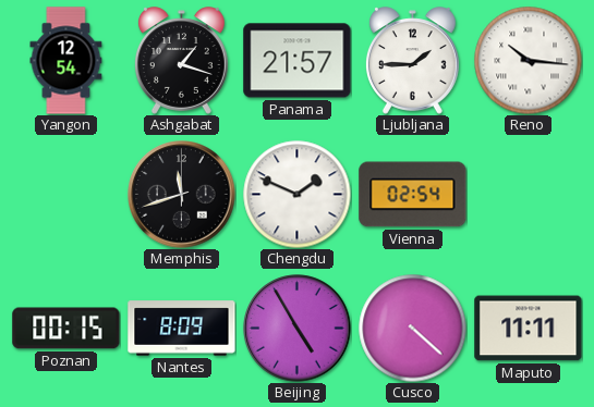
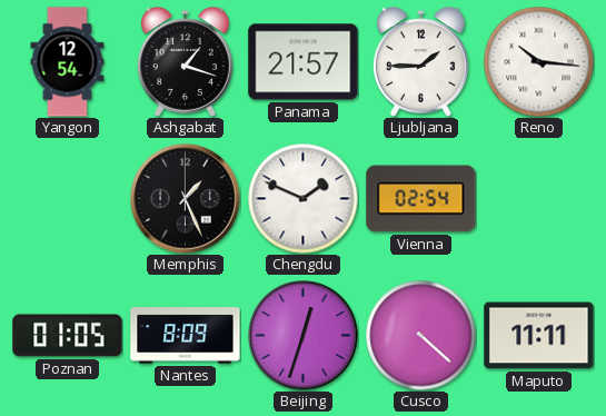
Memphis: 11:42 -> 1:26 (186, 199)
Poznan: 00:15 -> 01:05 (68, 336)
Beijing: 4:55 -> 12:33 (304, 336)
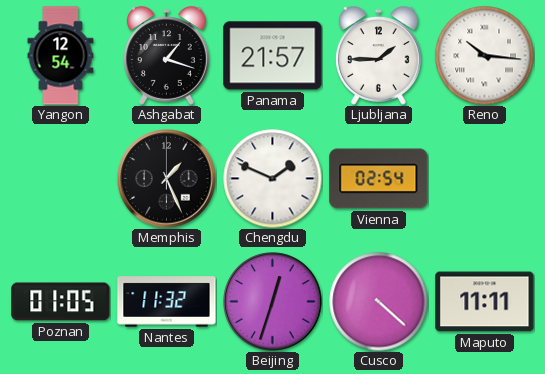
Nantes: 8:09 -> 11:32 (167, 302)
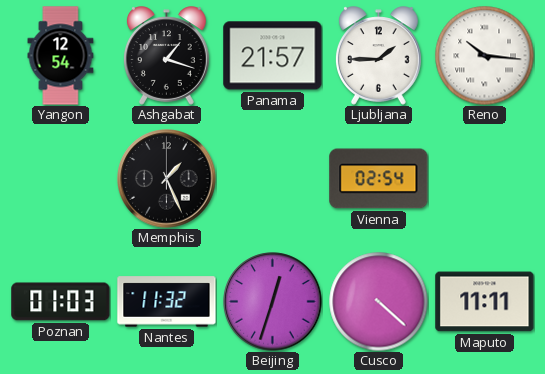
Chengdu: 1:49 -> none (273, 179)
Poznan: 01:05 -> 01:03 (61, 302)
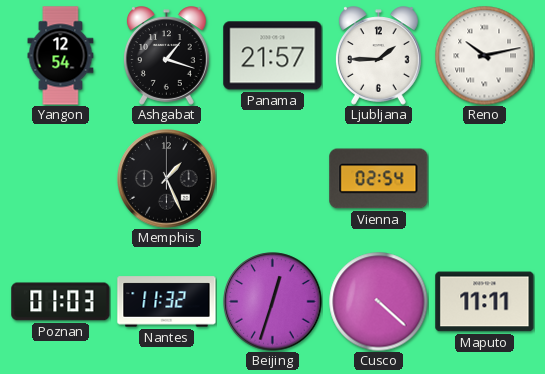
Reno: 10:16 -> 10:13 (485, 56)
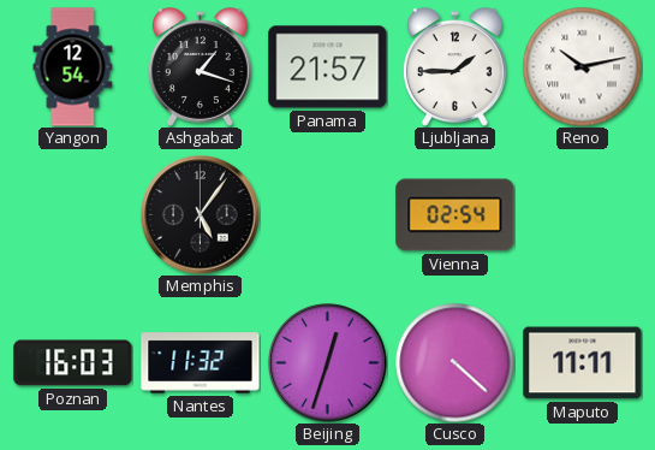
Memphis: 1:26 -> 5:06 (201, 215)
Poznan: 01:03 -> 16:03 (73, 363)
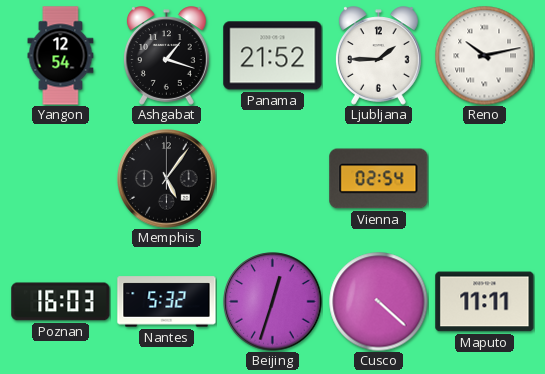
Panama: 21:57 -> 21:52 (273, 56)
Nantes: 11:32 -> 5:32 (167, 302)
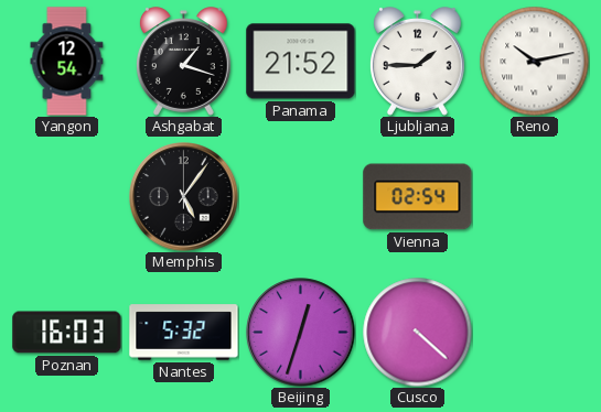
Maputo: 11:11 -> none (485, 302)
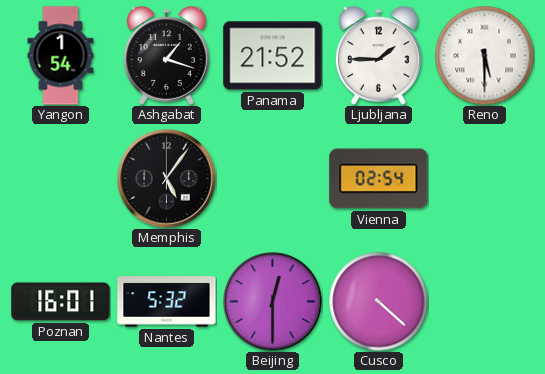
Yangon: 12:54 -> 1:54 (61, 56)
Reno: 10:13 -> 5:30 (485, 56)
Poznan: 16:03 -> 16:01 (61, 302)
Beijing: 12:33 -> 12:30 (273, 302)
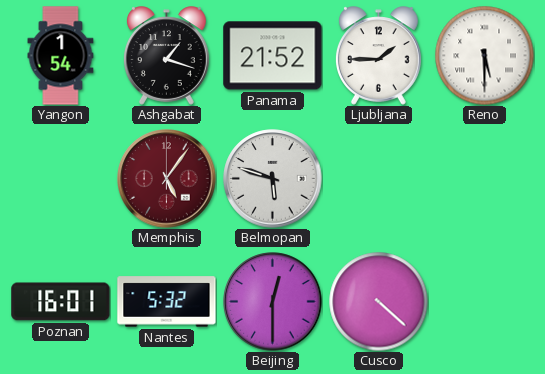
Memphis dial: black -> burgundy (167, 179)
Belmopan: none -> 5:48 (273, 179)
Vienna: 02:54 -> none (379, 179)
